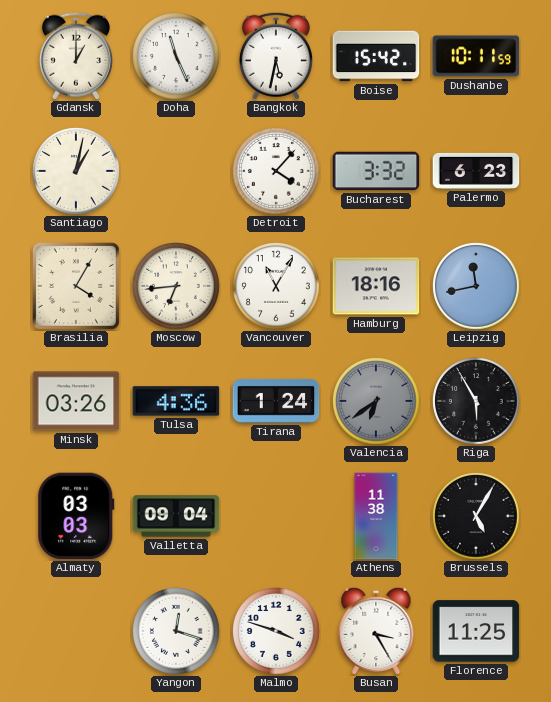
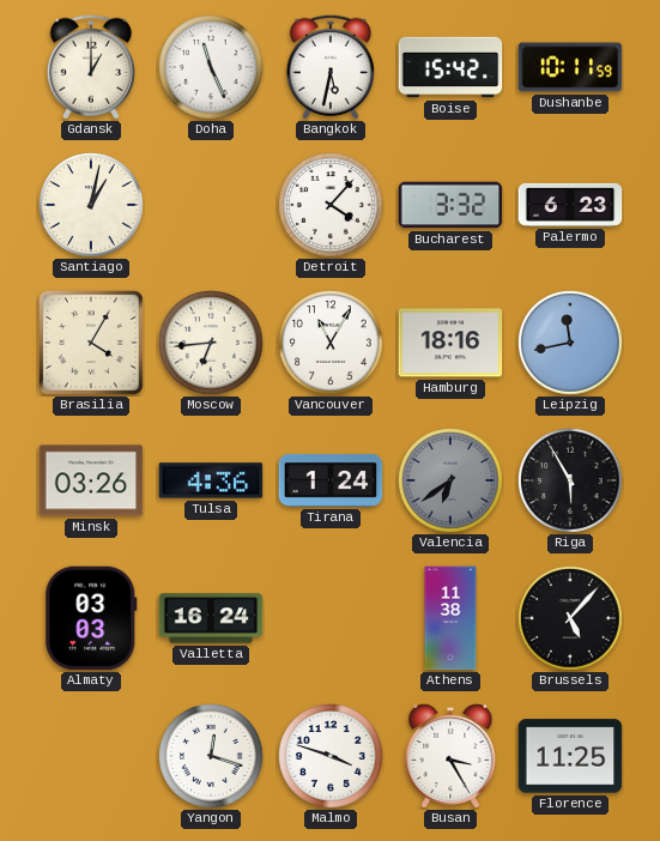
Valletta: 09:04 -> 16:24 (211, 618)
Brussels: 5:05 -> 5:07 (570, 618)
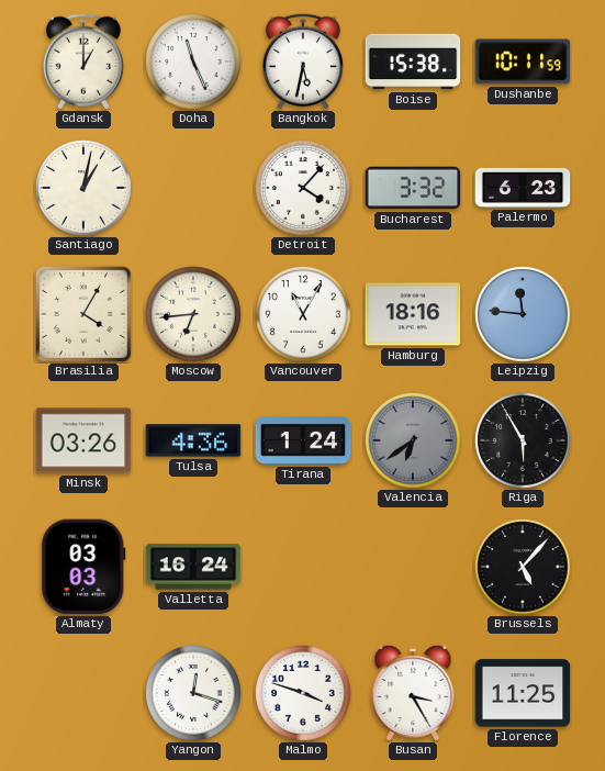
Boise: 15:42 -> 15:38 (413, 62)
Leipzig: 11:43 -> 11:46 (523, 314)
Athens: 11:38 -> none (450, 618)
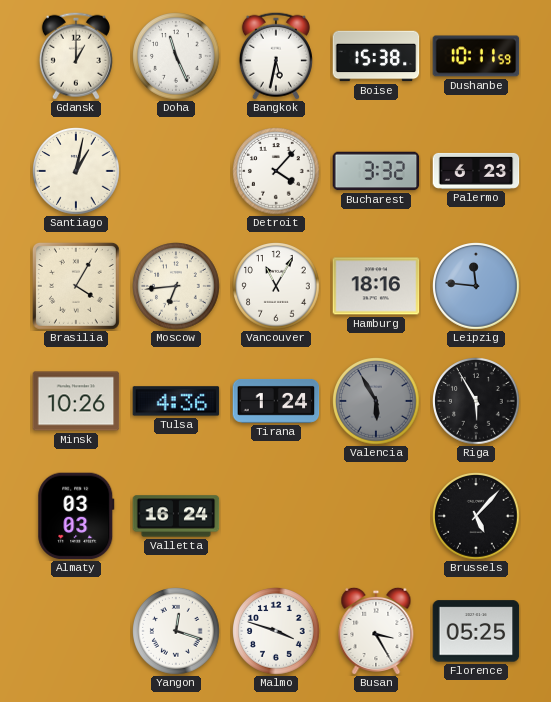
Minsk: 03:26 -> 10:26 (76, 401)
Valencia: 6:39 -> 5:55 (376, 401)
Florence: 11:25 -> 05:25 (476, 631)
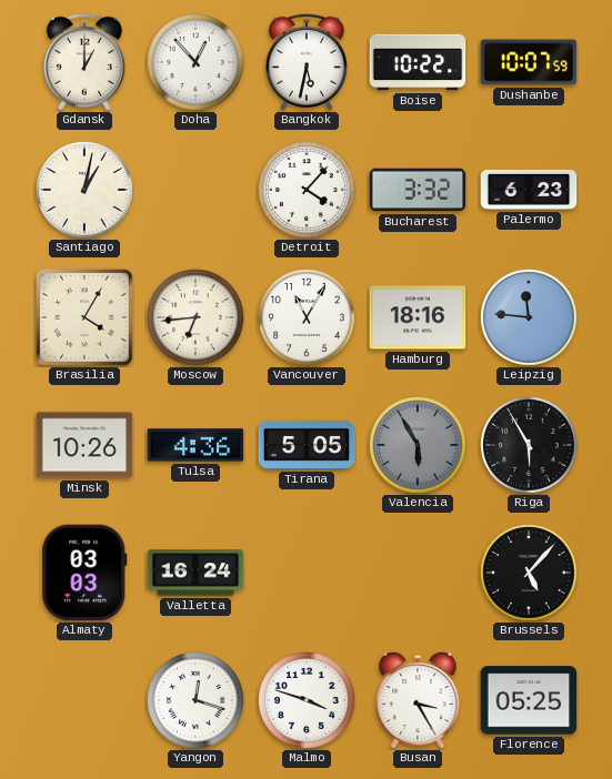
Doha: 11:26 -> 12:53 (195, 62)
Boise: 15:38 -> 10:22 (418, 62)
Dushanbe: 10:11 -> 10:07 (529, 62)
Tirana: 1:24 -> 5:05 (307, 445)
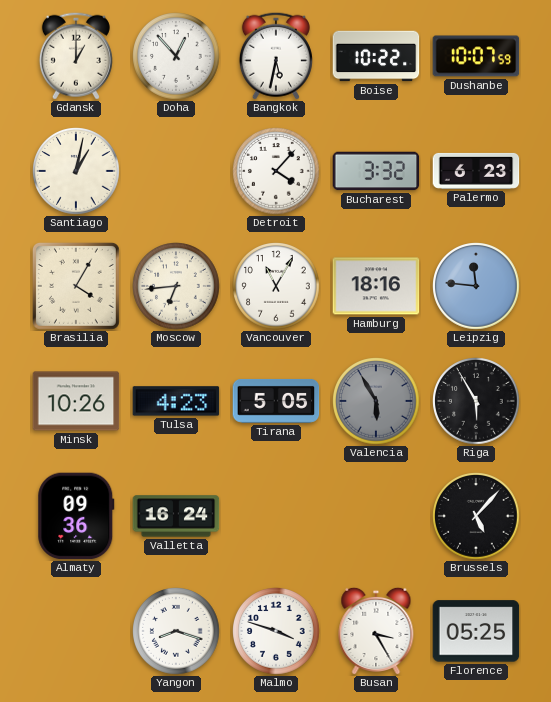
Tulsa: 4:36 -> 4:23 (176, 401)
Almaty: 03:03 -> 09:36 (76, 516)
Yangon: 12:18 -> 8:18 (176, 631)
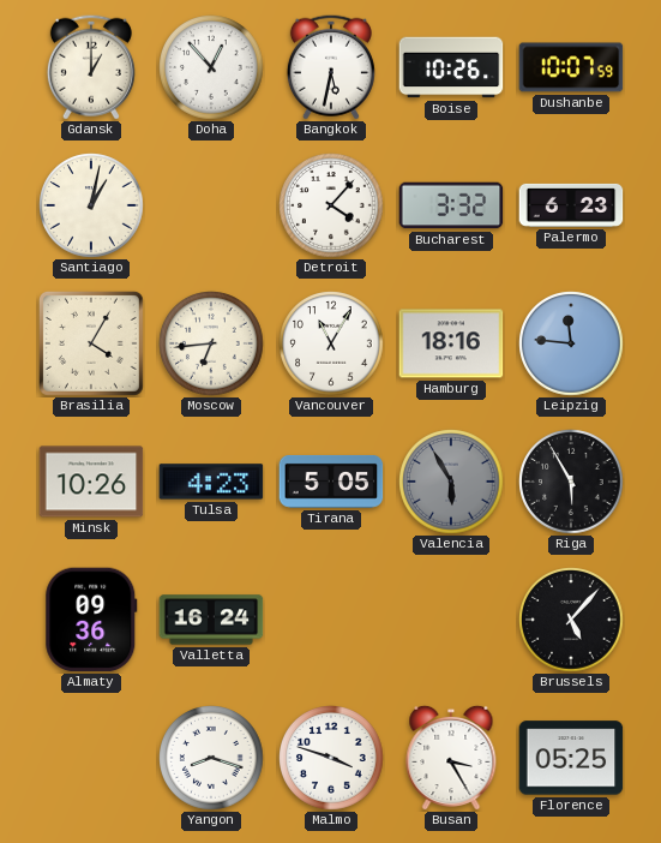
Boise: 10:22 -> 10:26 (451, 67)
